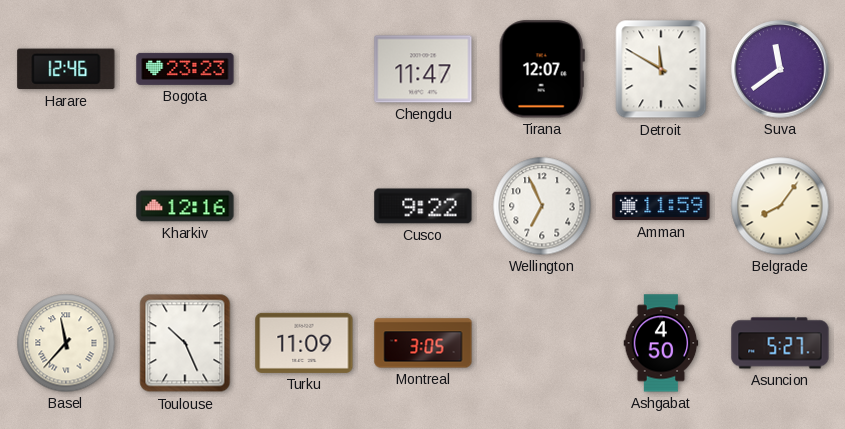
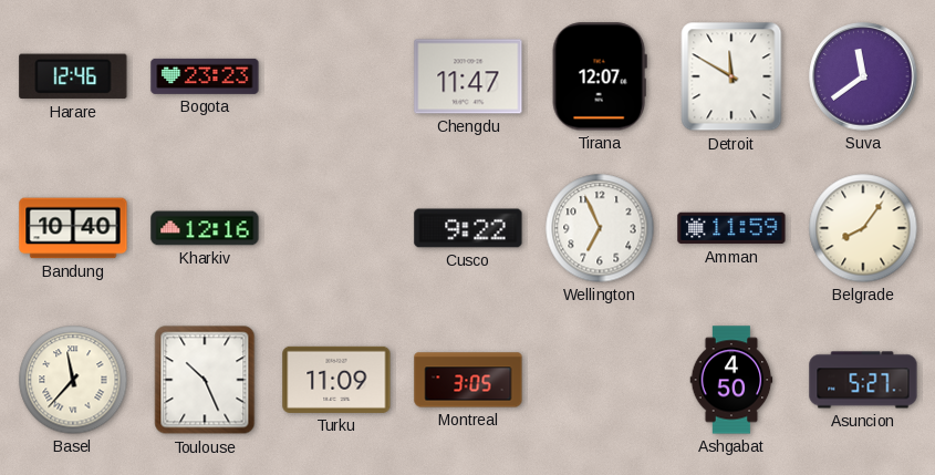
Bandung: none -> 10:40 (73, 228)
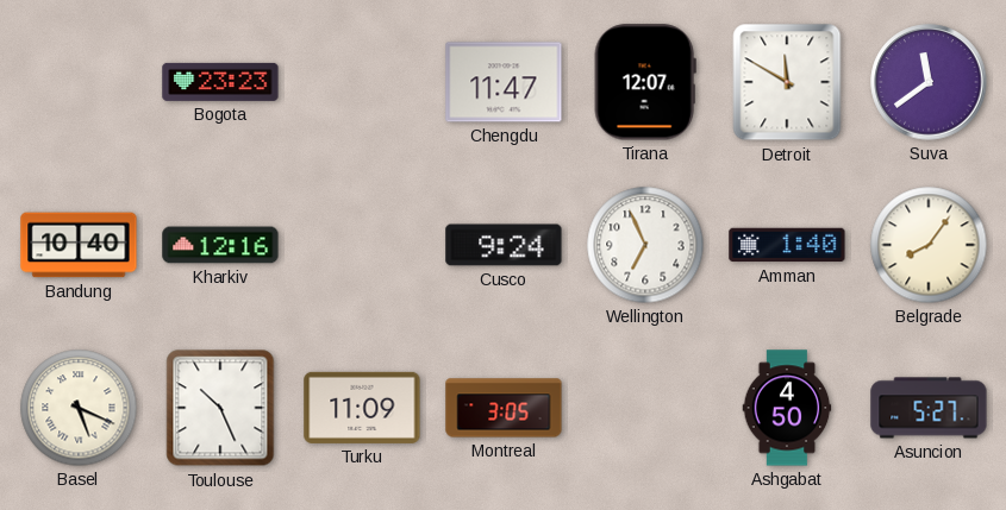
Harare: 12:46 -> none (73, 76)
Cusco: 9:22 -> 9:24 (504, 245)
Amman: 11:59 -> 1:40 (787, 245)
Basel: 11:37 -> 5:19 (79, 408)
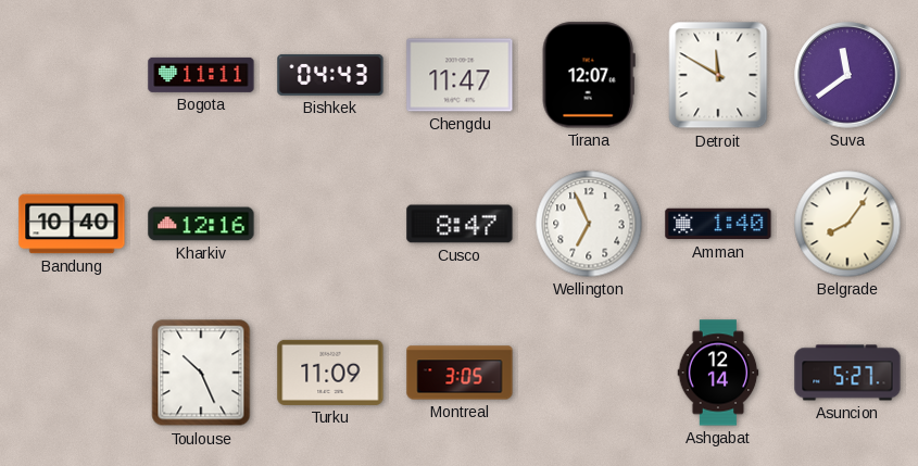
Bogota: 23:23 -> 11:11 (201, 75)
Bishkek: none -> 04:43 (330, 75)
Cusco: 9:24 -> 8:47 (460, 224)
Basel: 5:19 -> none (79, 408)
Ashgabat: 4:50 -> 12:14 (718, 373)
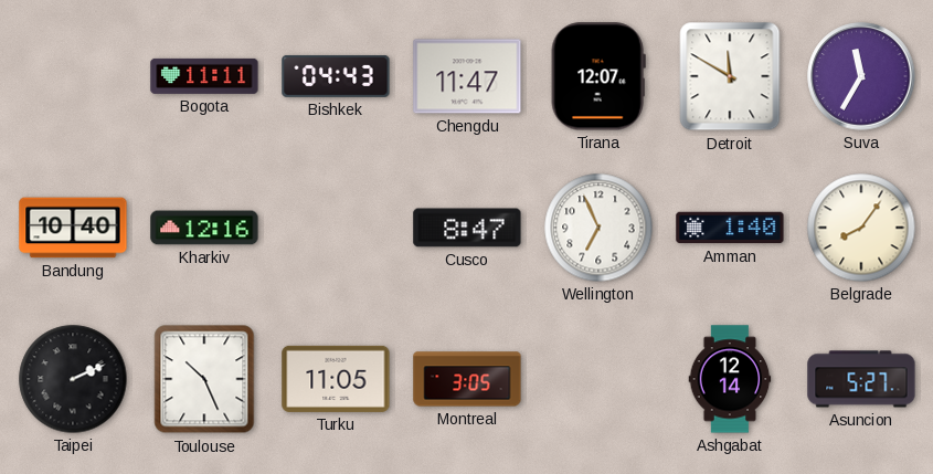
Suva: 11:39 -> 11:35 (861, 76)
Taipei: none -> 2:11 (73, 379)
Turku: 11:09 -> 11:05 (336, 379)
